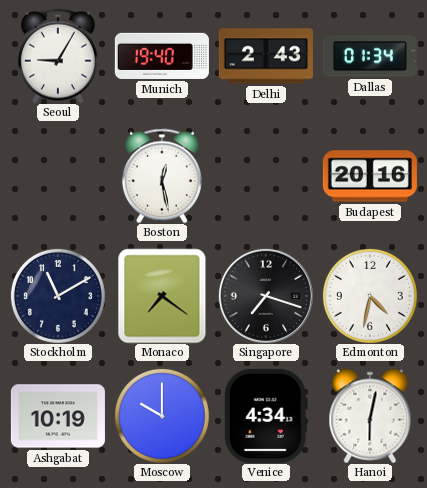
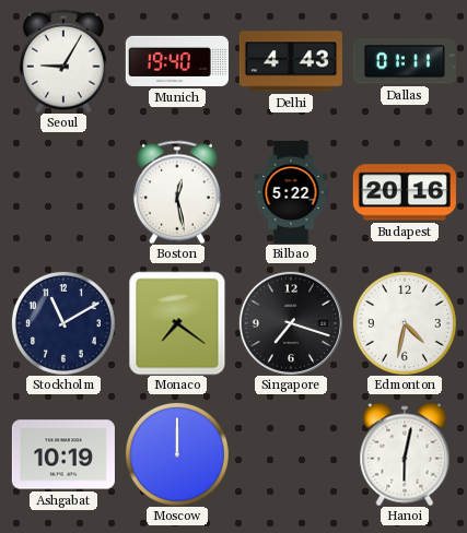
Delhi: 2:43 -> 4:43 (291, 61)
Dallas: 01:34 -> 01:11 (405, 61)
Bilbao: none -> 5:22 (291, 192)
Moscow: 10:00 -> 12:00 (177, 454)
Venice: 4:34 -> none (266, 416)
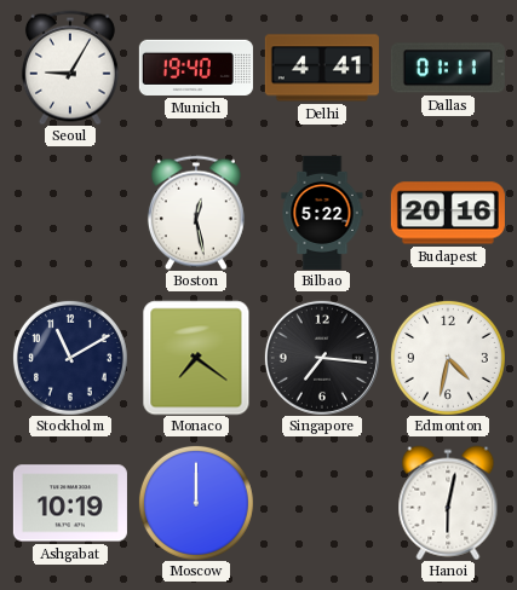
Delhi: 4:43 -> 4:41 (322, 68)
Singapore: 7:18 -> 7:16 (322, 358)
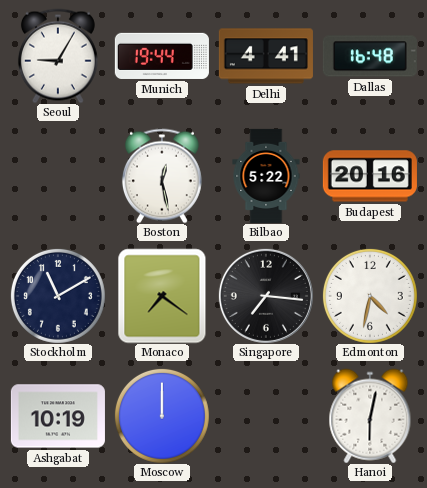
Munich: 19:40 -> 19:44 (162, 56)
Dallas: 01:11 -> 16:48 (370, 56)
